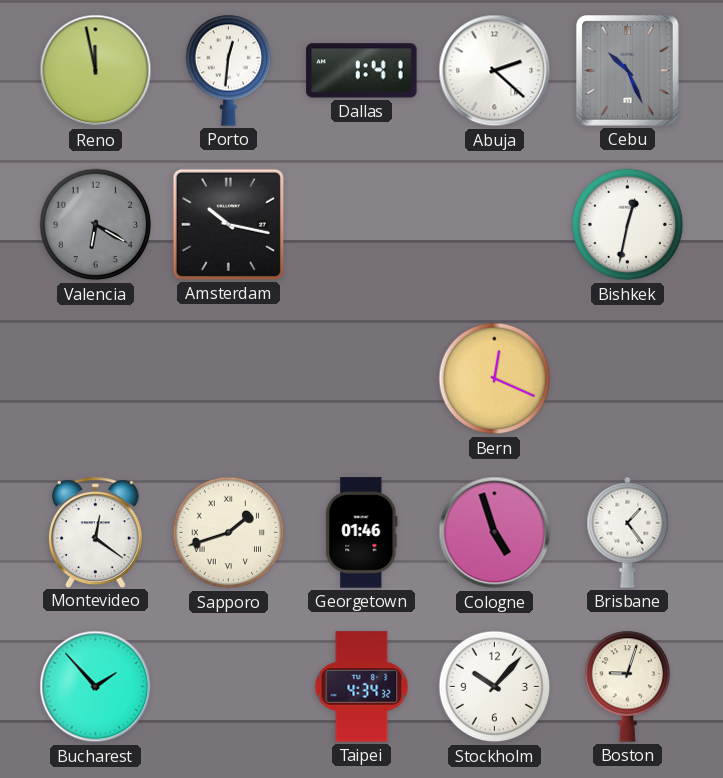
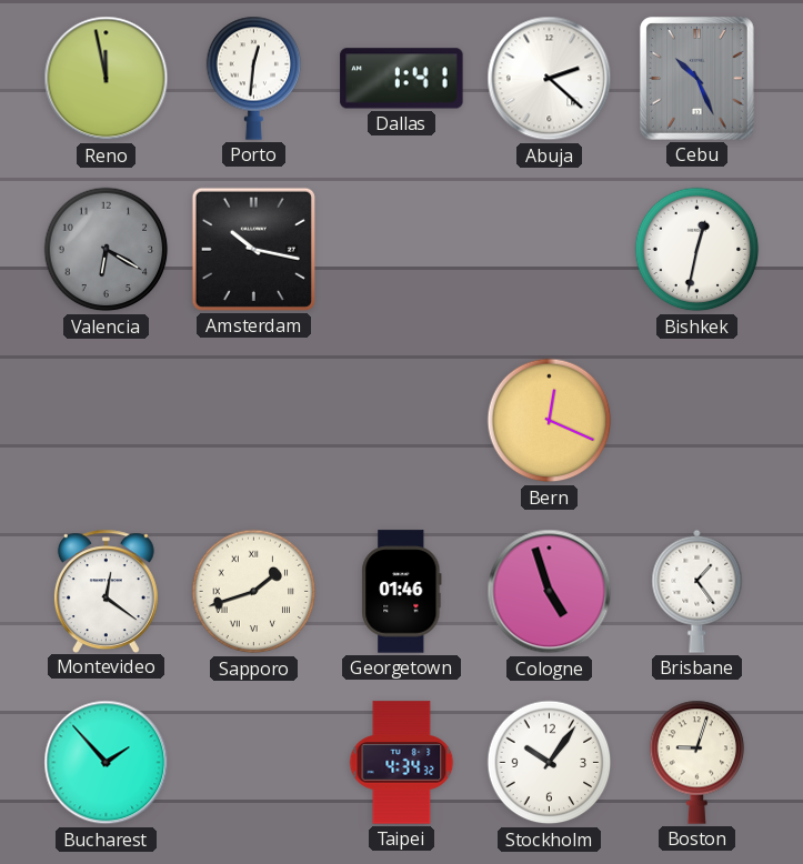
Stockholm: 10:07 -> 10:06 (550, 763)
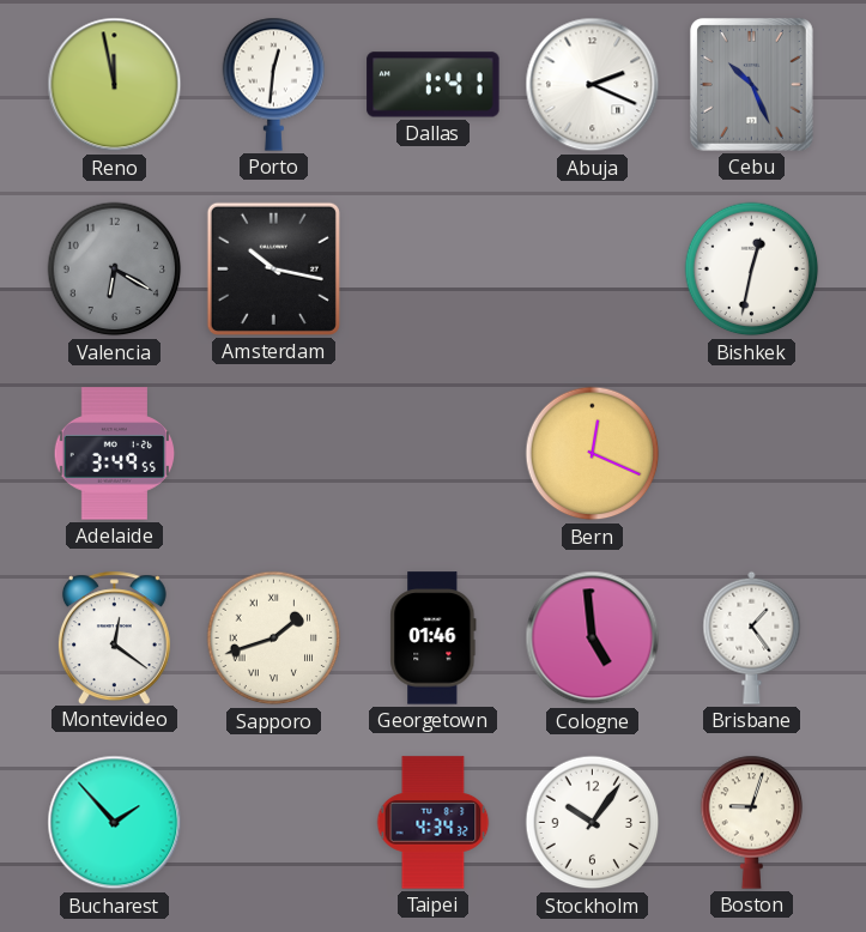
Abuja: 2:22 -> 2:19 (593, 85)
Adelaide: none -> 3:49 (115, 454)
Cologne: 4:57 -> 4:59 (593, 639)
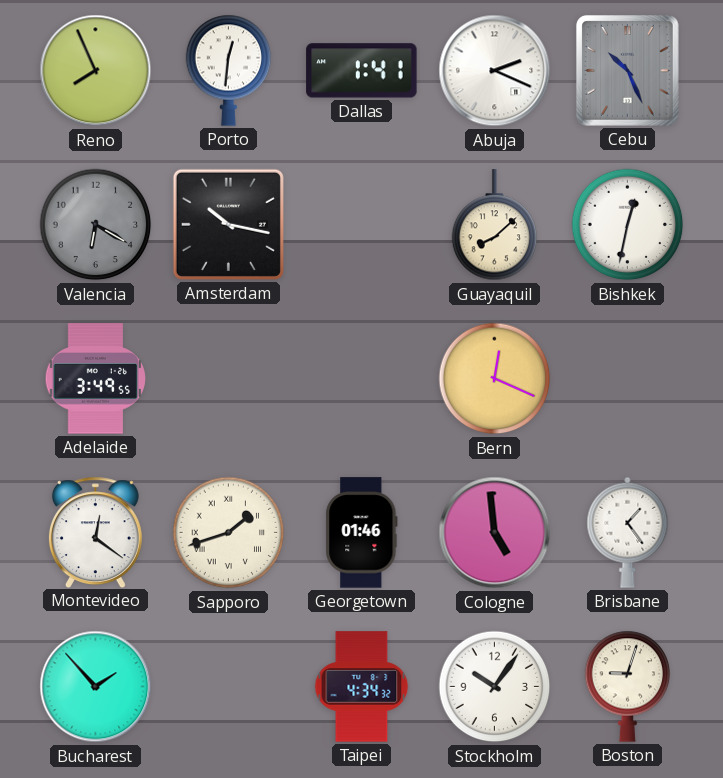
Reno: 11:58 -> 7:56 (96, 71)
Guayaquil: none -> 8:08 (495, 225)
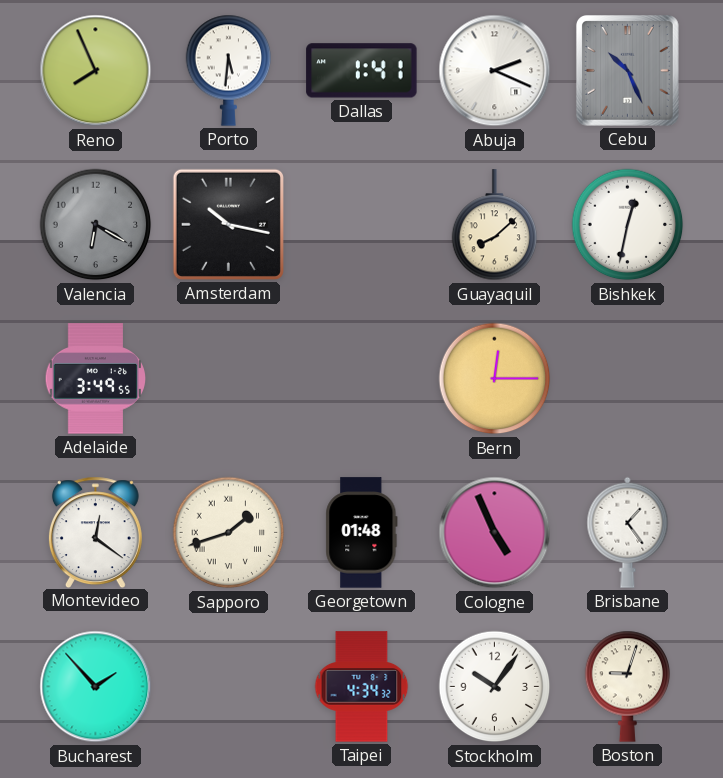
Porto: 12:31 -> 5:31 (229, 70)
Bern: 12:19 -> 12:15 (495, 379)
Georgetown: 01:46 -> 01:48 (362, 533)
Cologne: 4:59 -> 4:56 (495, 533)
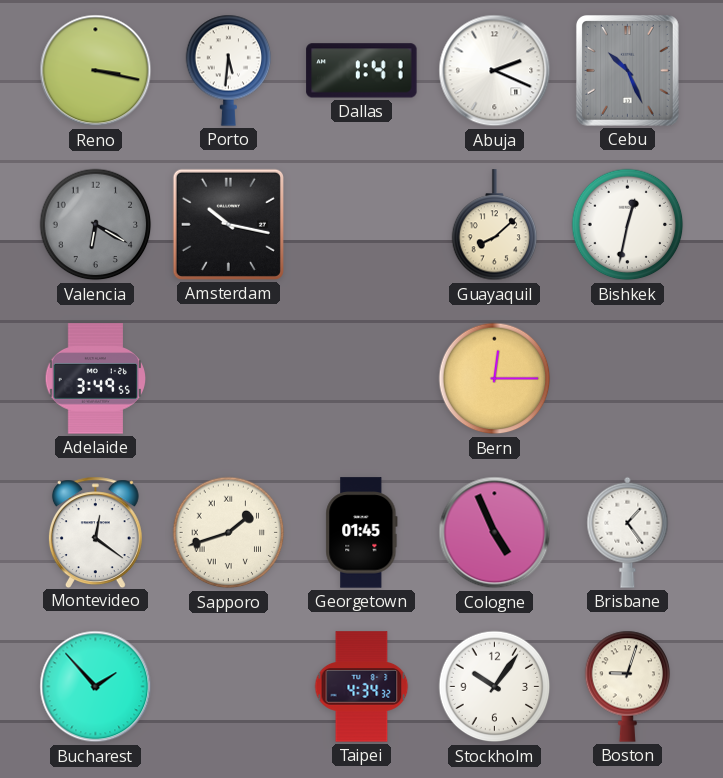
Reno: 7:56 -> 3:17 (96, 71)
Georgetown: 01:48 -> 01:45 (362, 533)
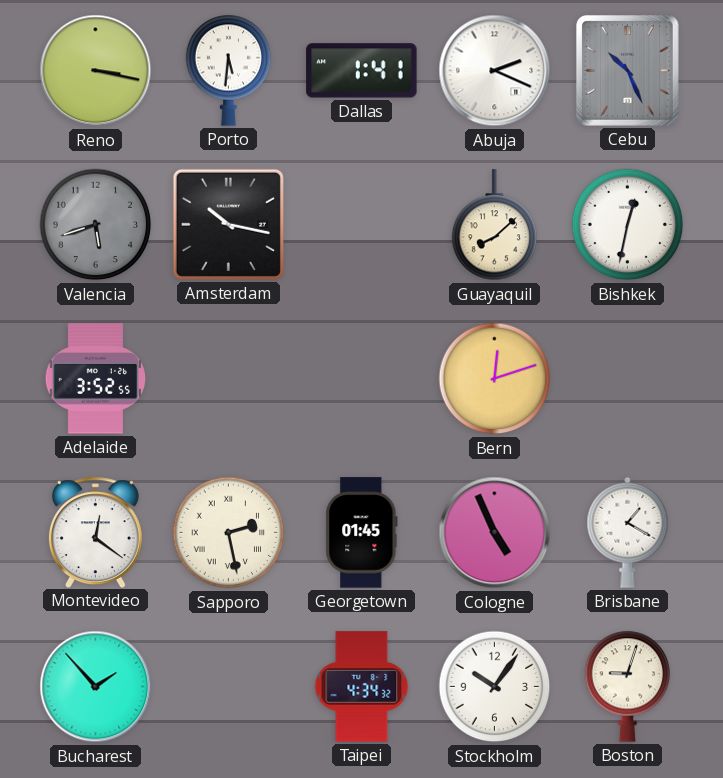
Valencia: 6:20 -> 5:42 (96, 225)
Adelaide: 3:49 -> 3:52 (96, 379)
Bern: 12:15 -> 12:12 (495, 379)
Sapporo: 1:42 -> 2:28 (229, 533)
Brisbane: 1:24 -> 1:20 (628, 532)
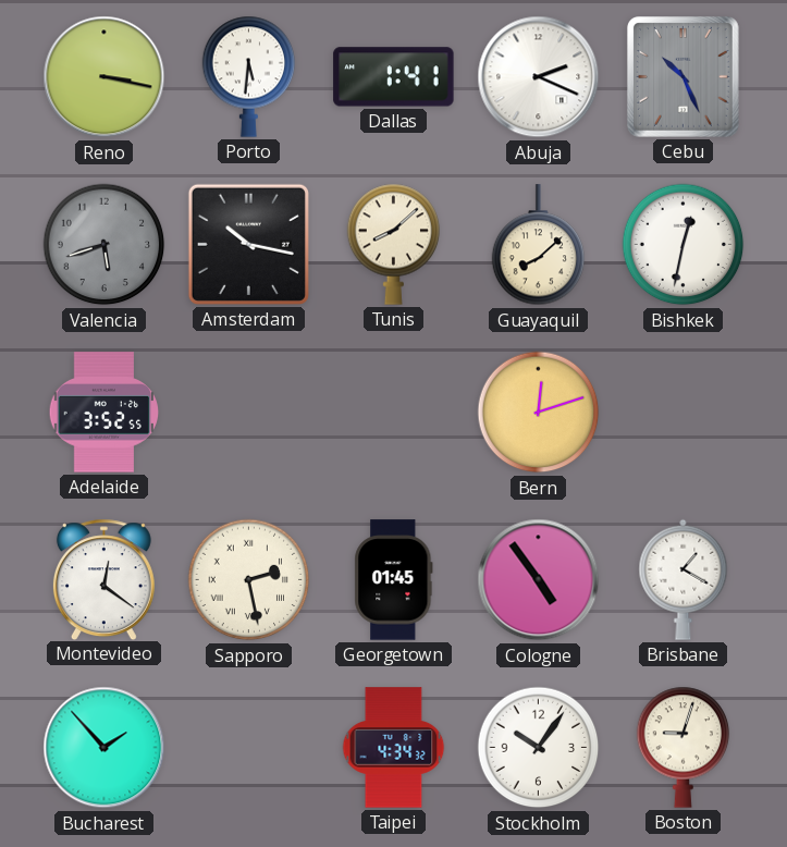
Tunis: none -> 8:08 (394, 244)
Cologne: 4:56 -> 4:54 (539, 580)
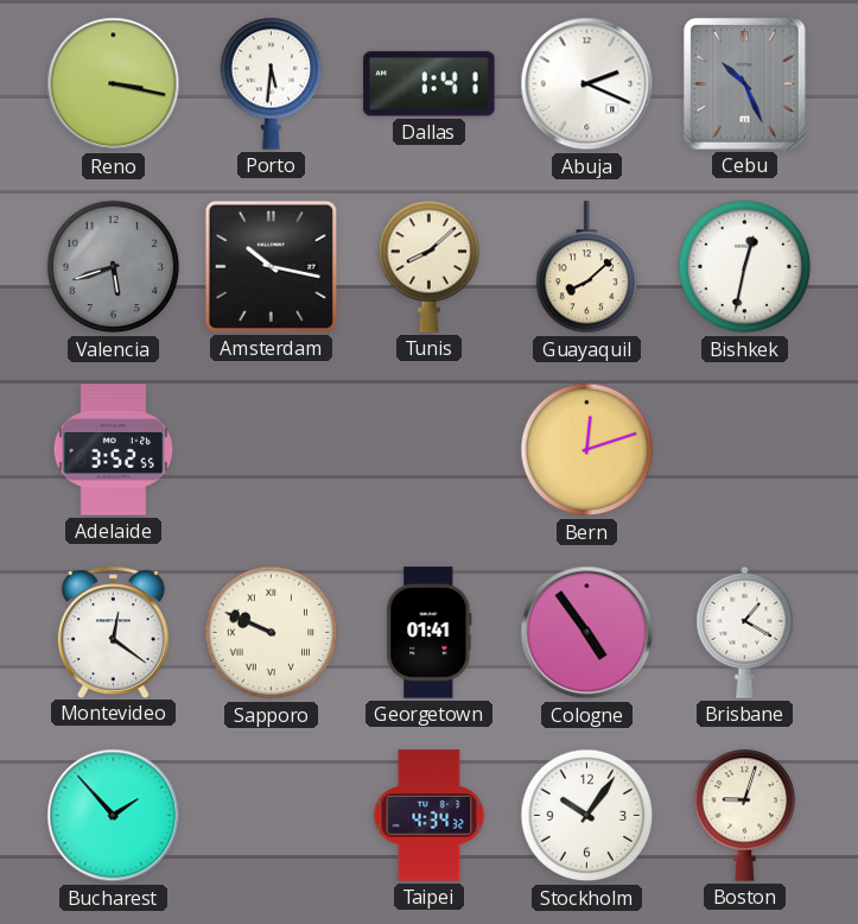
Sapporo: 2:28 -> 9:49 (272, 633)
Georgetown: 01:45 -> 01:41 (430, 633)
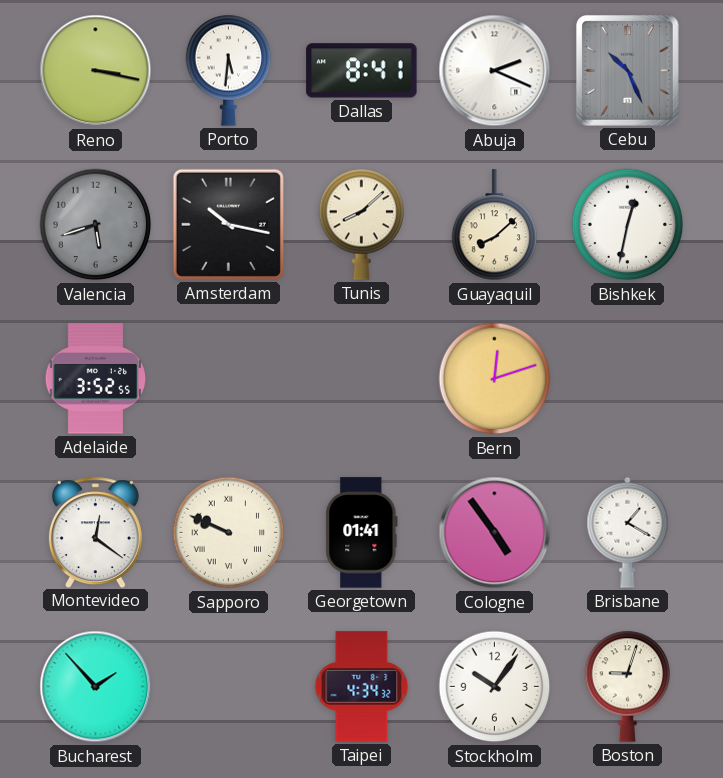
Dallas: 1:41 -> 8:41 (362, 71)
